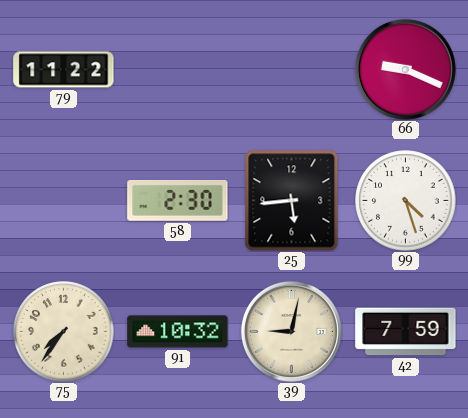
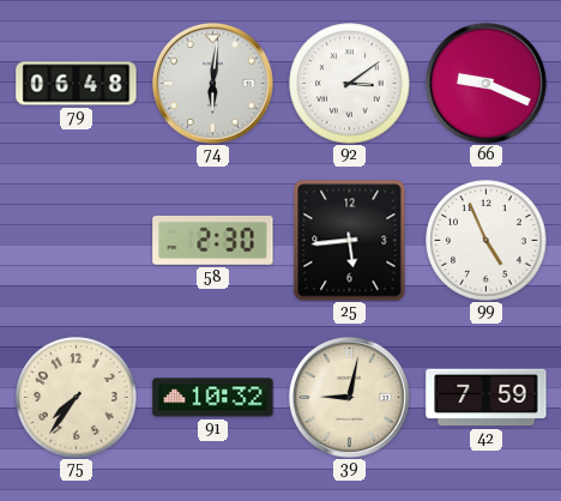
79: 11:22 -> 06:48 (77, 84)
74: none -> 6:01 (212, 83)
92: none -> 3:09 (350, 84)
99: 4:27 -> 4:56 (487, 241)
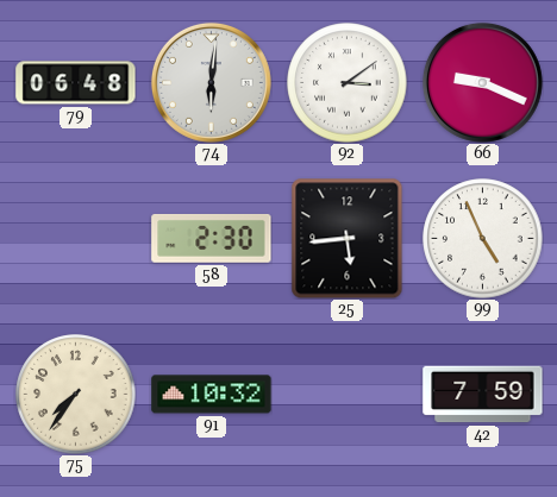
39: 9:02 -> none (349, 397)
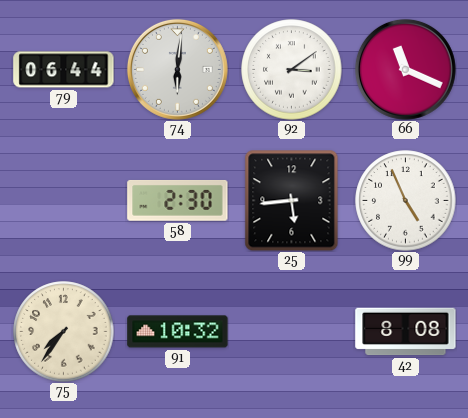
79: 06:48 -> 06:44 (64, 70)
66: 9:19 -> 11:19 (405, 69)
42: 7:59 -> 8:08 (406, 332)
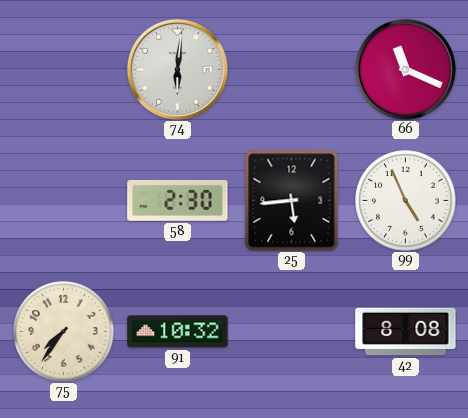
79: 06:44 -> none (64, 70)
92: 3:09 -> none (292, 70)
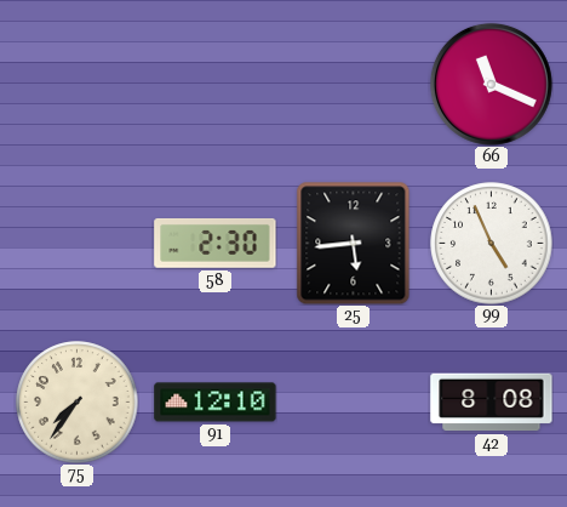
74: 6:01 -> none (177, 69)
91: 10:32 -> 12:10 (216, 403)
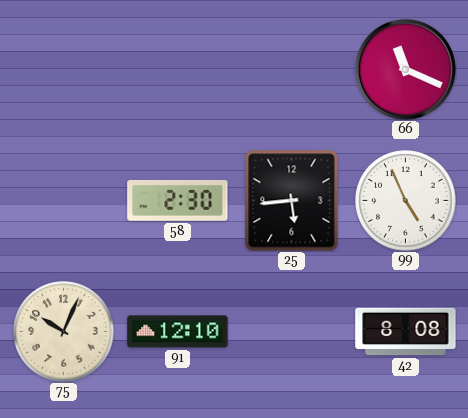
75: 7:36 -> 10:04 (64, 332)
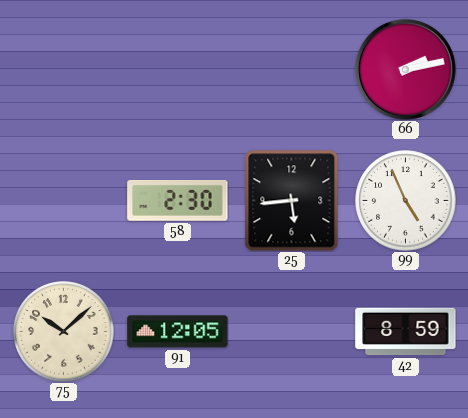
66: 11:19 -> 2:13 (405, 69)
75: 10:04 -> 10:08 (64, 332)
91: 12:10 -> 12:05 (178, 332)
42: 8:08 -> 8:59 (406, 332)
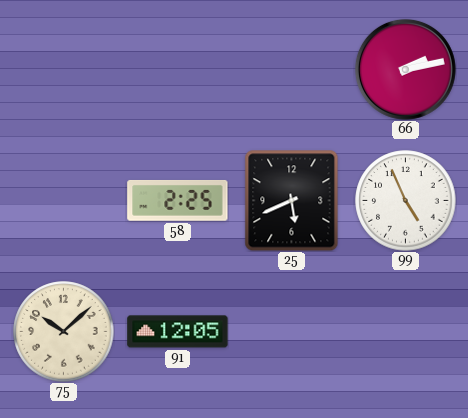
58: 2:30 -> 2:25 (178, 200)
25: 5:44 -> 5:41 (292, 200)
42: 8:59 -> none (406, 332)
